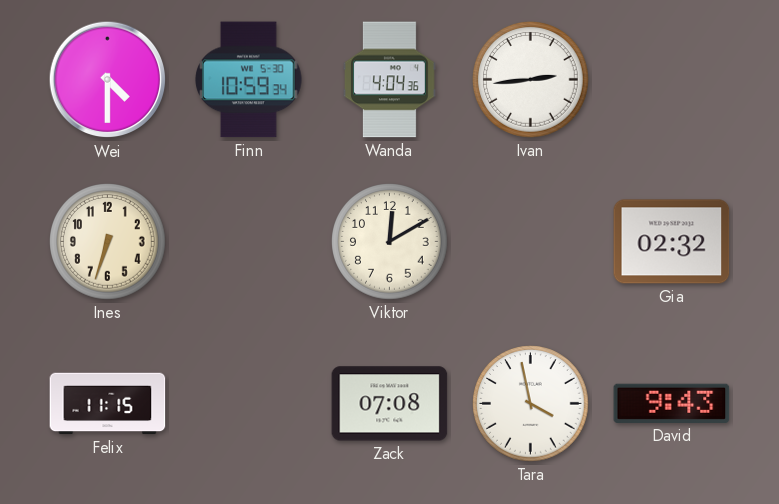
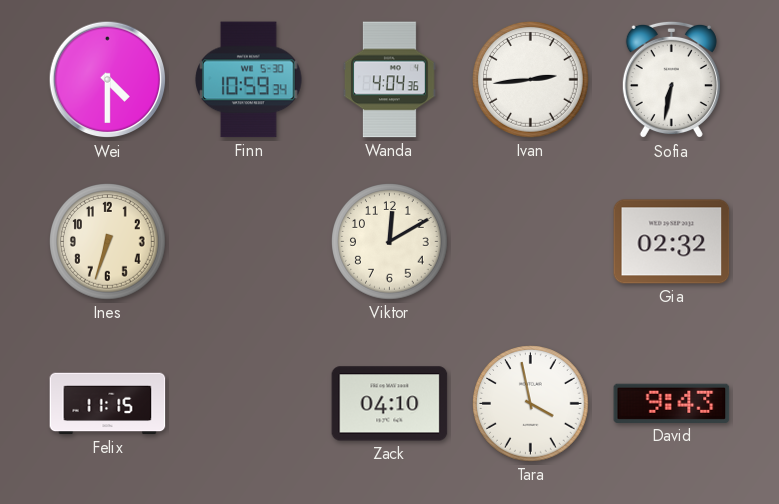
Sofia: none -> 6:32 (671, 80)
Zack: 07:08 -> 04:10 (390, 404)
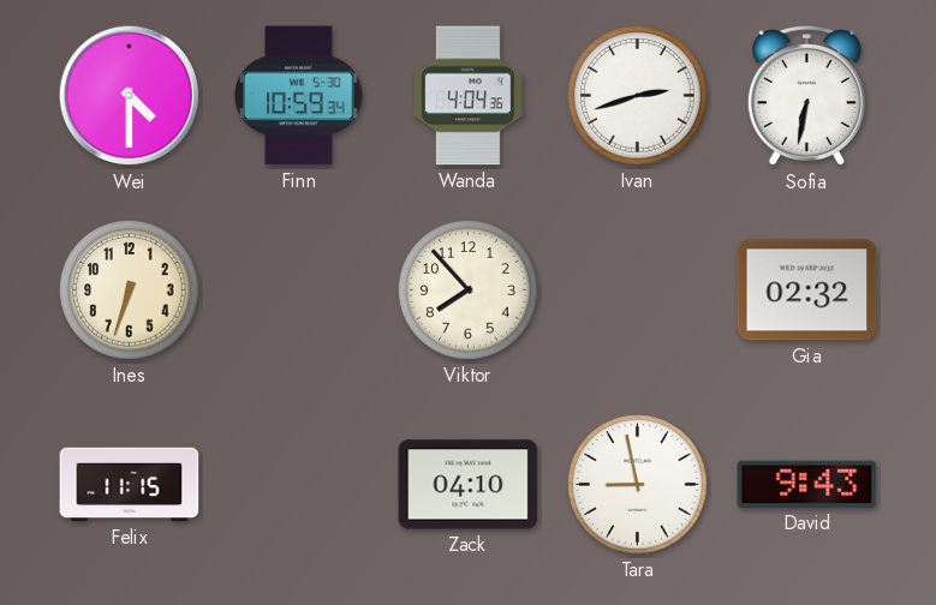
Ivan: 2:44 -> 2:42 (638, 96)
Viktor: 12:10 -> 7:53 (469, 290)
Tara: 3:58 -> 8:58 (638, 485)
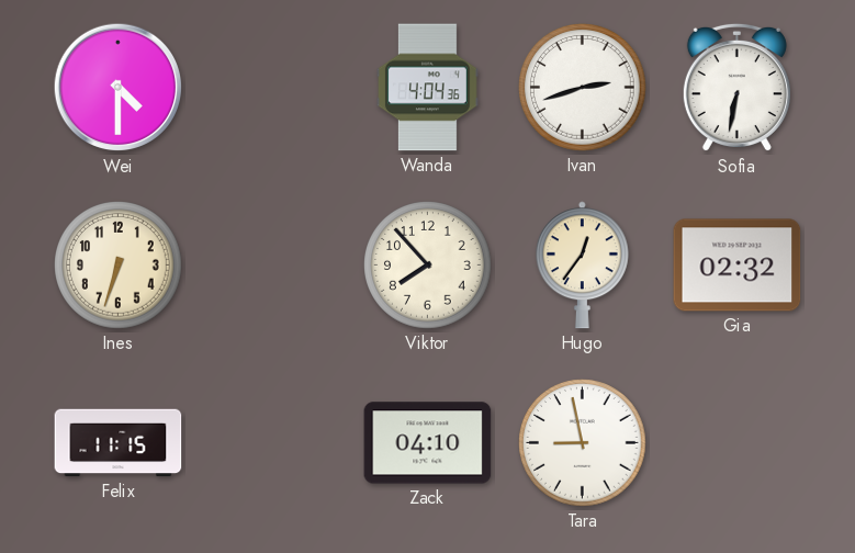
Finn: 10:59 -> none (299, 96)
Hugo: none -> 12:36 (582, 266)
David: 9:43 -> none (807, 484)
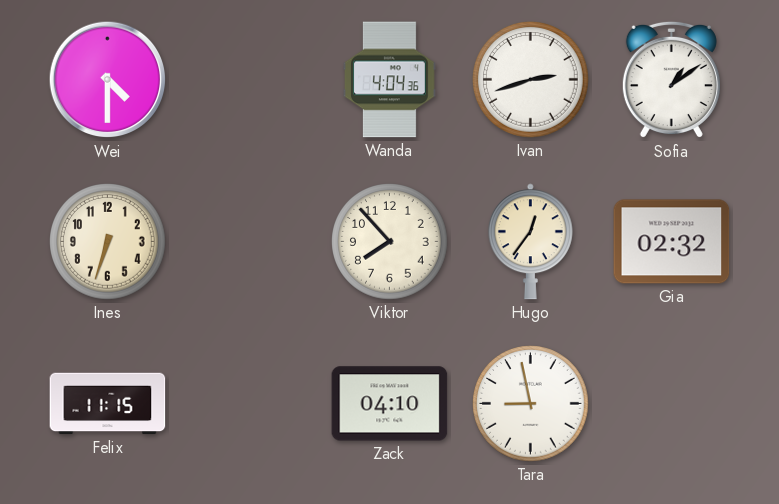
Sofia: 6:32 -> 1:09 (671, 80)
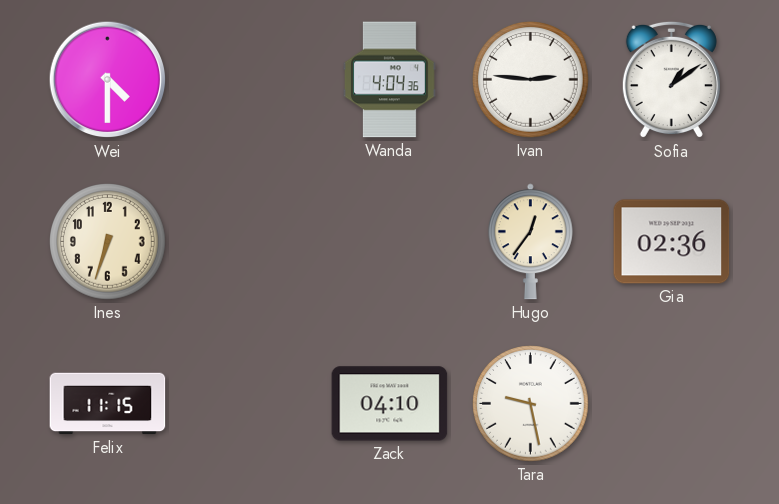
Ivan: 2:42 -> 2:46 (531, 80)
Viktor: 7:53 -> none (390, 242)
Gia: 02:32 -> 02:36 (672, 242)
Tara: 8:58 -> 9:28 (531, 404)
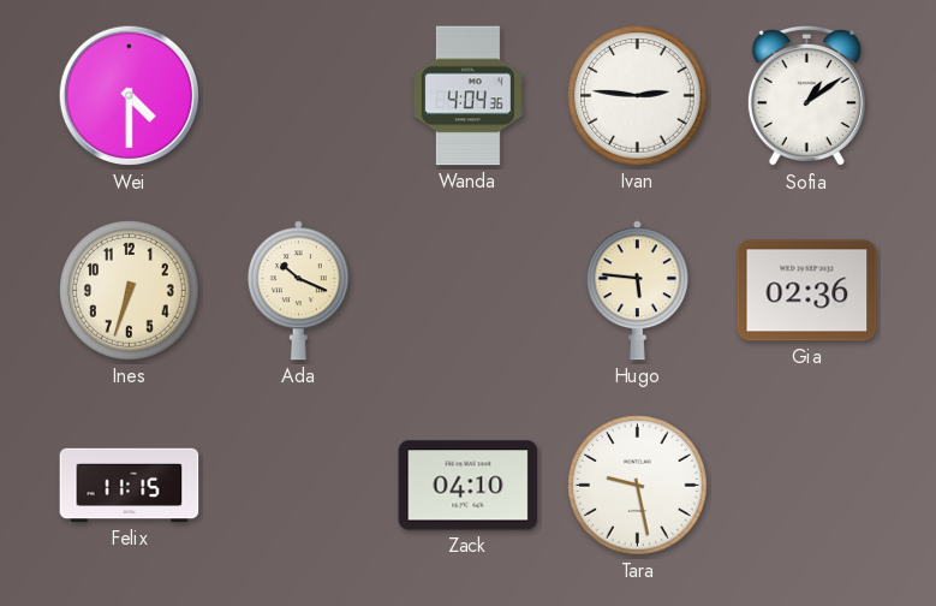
Ada: none -> 10:19 (298, 291)
Hugo: 12:36 -> 5:46 (637, 291)
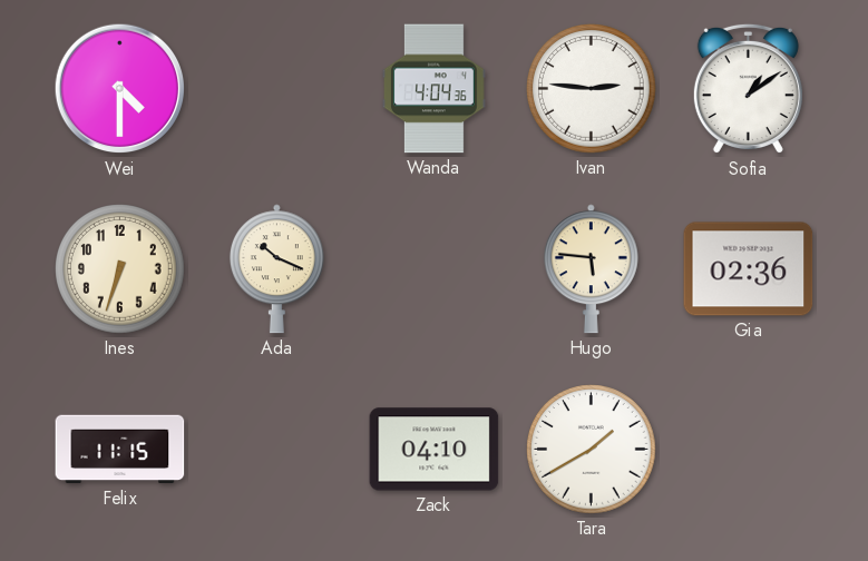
Tara: 9:28 -> 1:40 (592, 450)
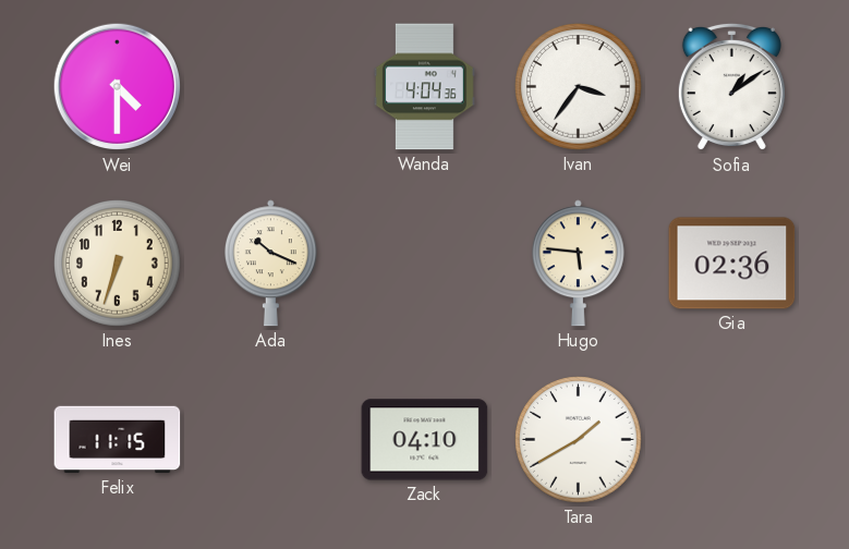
Ivan: 2:46 -> 3:36 (579, 87)
